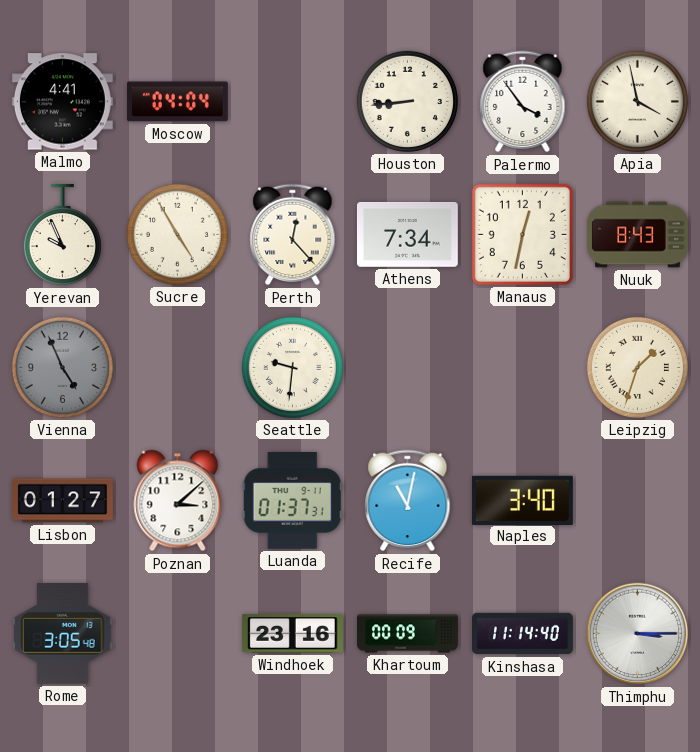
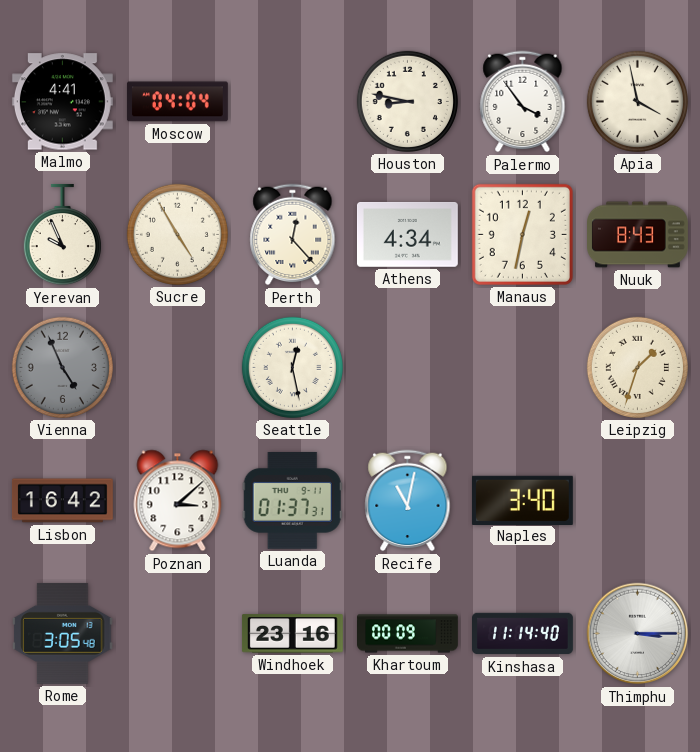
Houston: 8:44 -> 8:47 (407, 101)
Athens: 7:34 -> 4:34 (407, 234)
Seattle: 9:31 -> 12:28 (292, 367)
Lisbon: 01:27 -> 16:42 (62, 501)
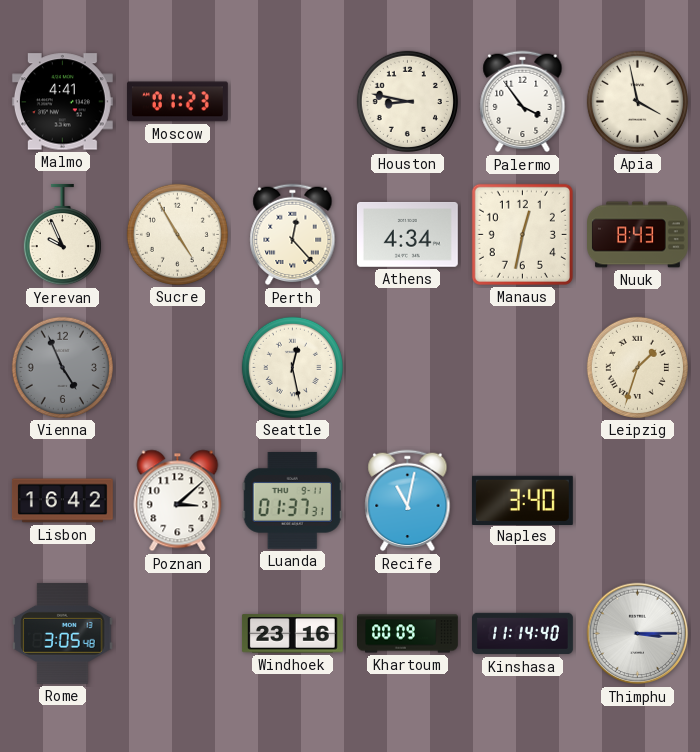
Moscow: 04:04 -> 01:23 (177, 102)
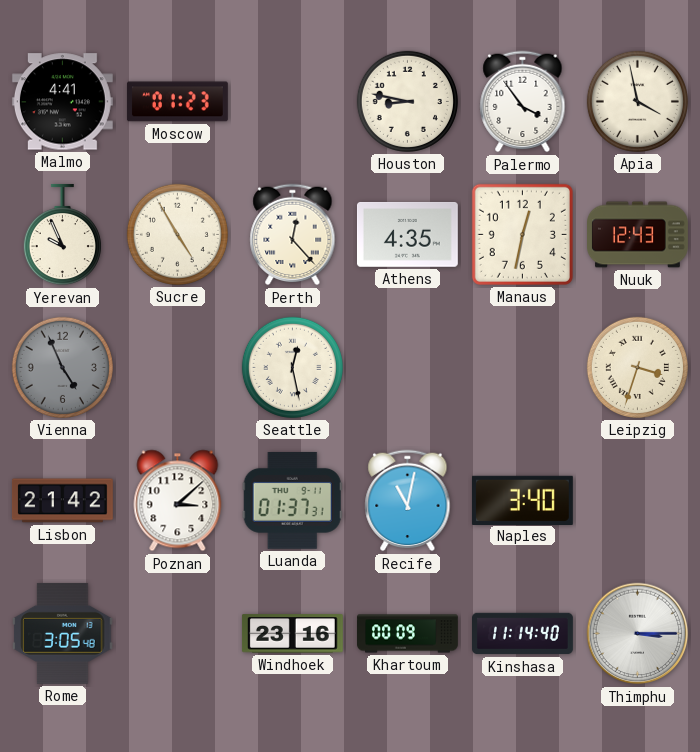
Athens: 4:34 -> 4:35 (407, 234)
Nuuk: 8:43 -> 12:43 (638, 235)
Leipzig: 1:33 -> 3:33 (637, 367)
Lisbon: 16:42 -> 21:42 (62, 501)
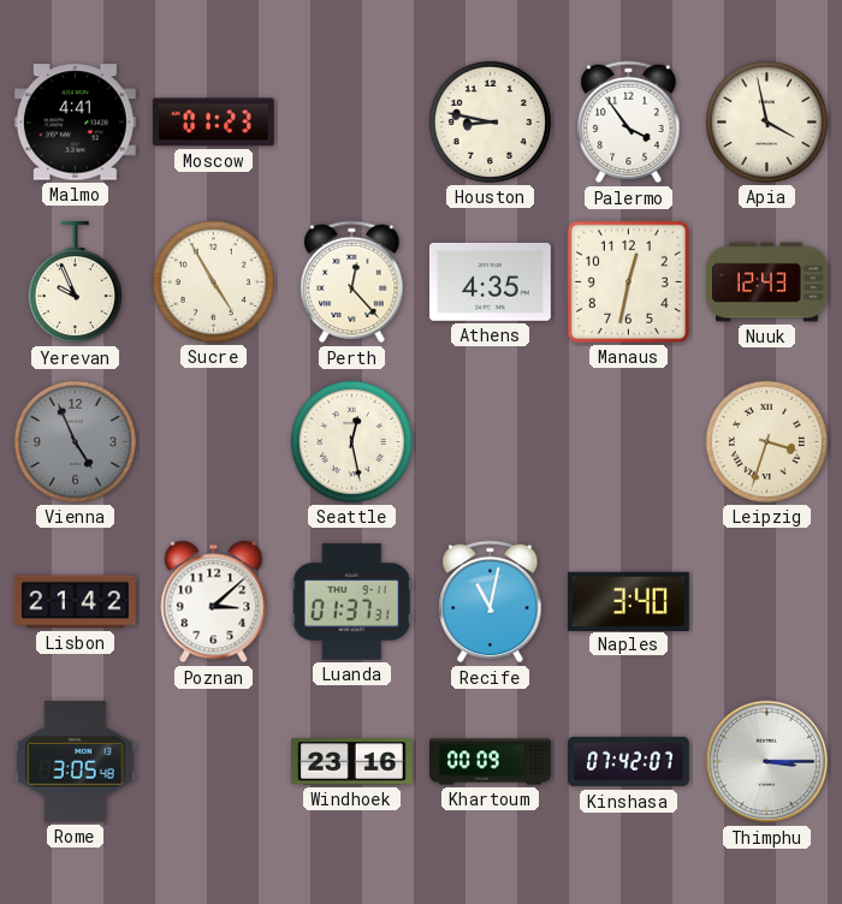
Kinshasa: 11:14 -> 07:42 (629, 762)
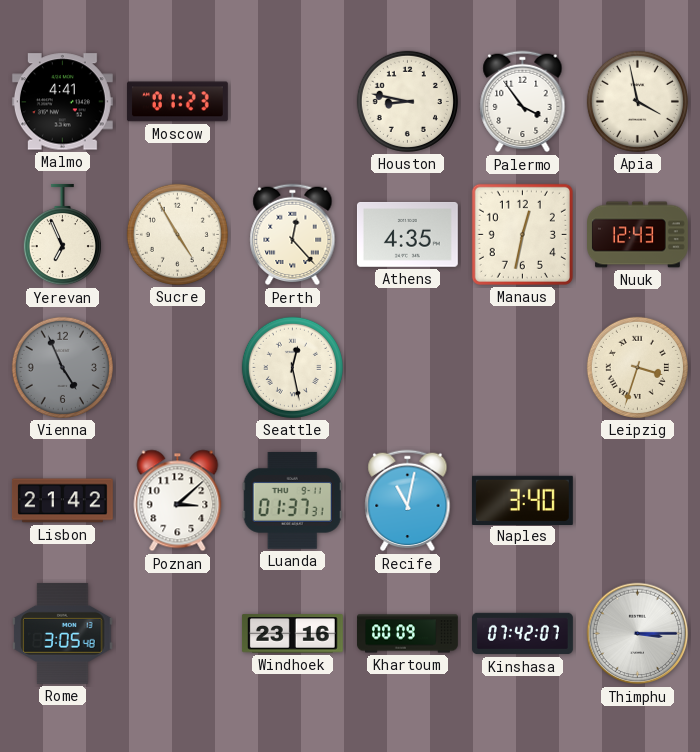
Yerevan: 9:56 -> 6:56 (62, 235)
